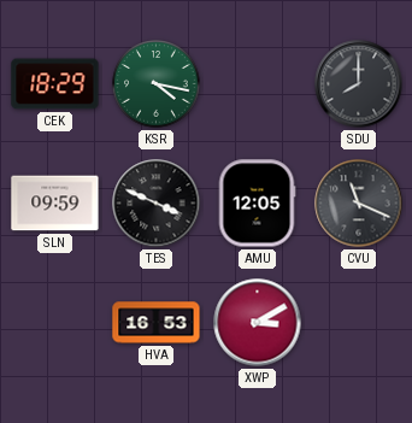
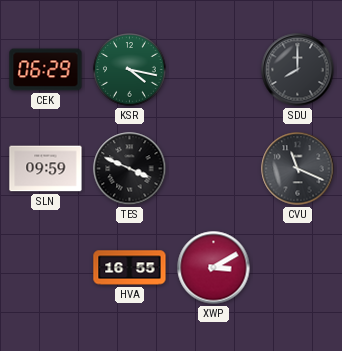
CEK: 18:29 -> 06:29 (46, 70)
AMU: 12:05 -> none (257, 204)
HVA: 16:53 -> 16:55 (130, 268)
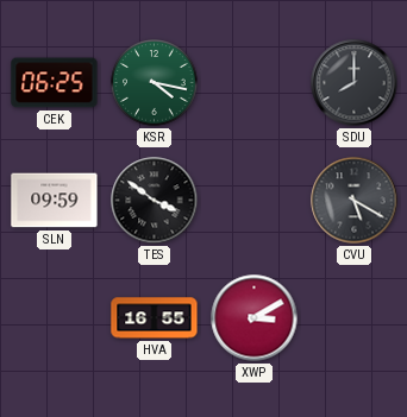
CEK: 06:29 -> 06:25 (55, 83)
TES: 3:49 -> 3:51 (155, 201)
CVU: 11:19 -> 5:20 (355, 201)
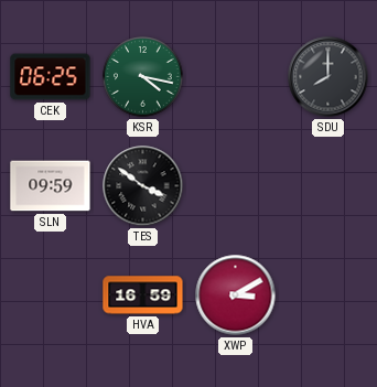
CVU: 5:20 -> none (355, 201)
HVA: 16:55 -> 16:59 (143, 295)
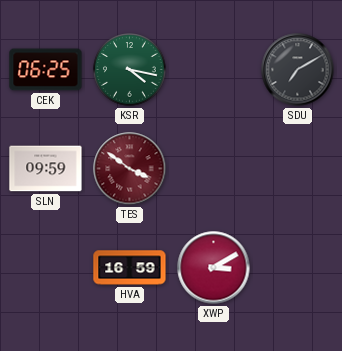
SDU: 8:00 -> 7:10 (298, 70)
TES dial: black -> burgundy (130, 169)
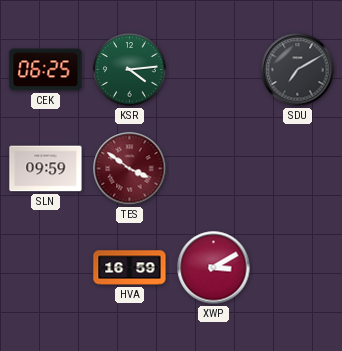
KSR: 4:17 -> 4:14 (130, 70)
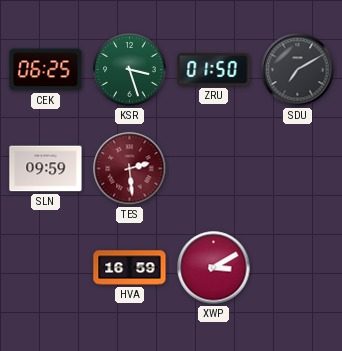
KSR: 4:14 -> 3:27 (130, 70)
ZRU: none -> 01:50 (214, 70)
TES: 3:51 -> 2:29 (130, 169)
